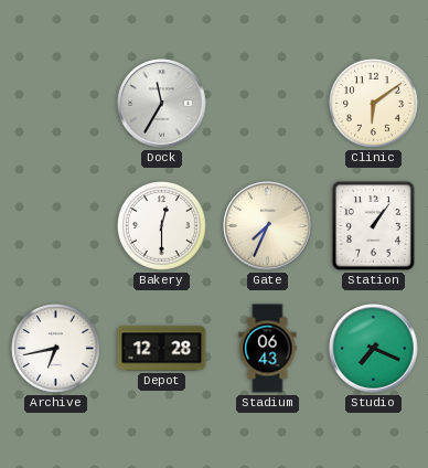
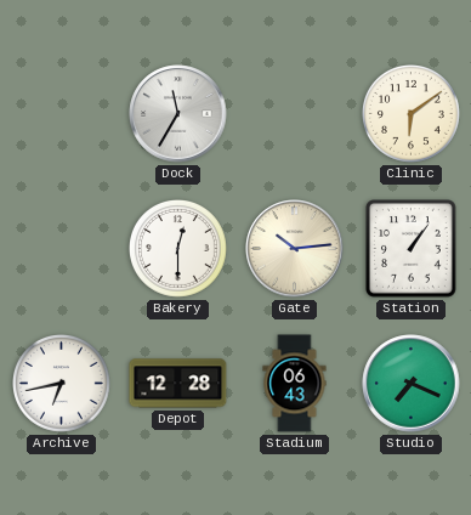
Gate: 7:34 -> 10:14 (295, 249)
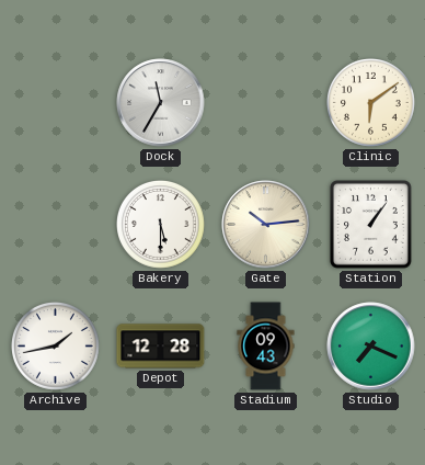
Bakery: 12:30 -> 5:30 (161, 225)
Archive: 6:43 -> 1:43 (56, 347)
Stadium: 06:43 -> 09:43 (266, 347)
